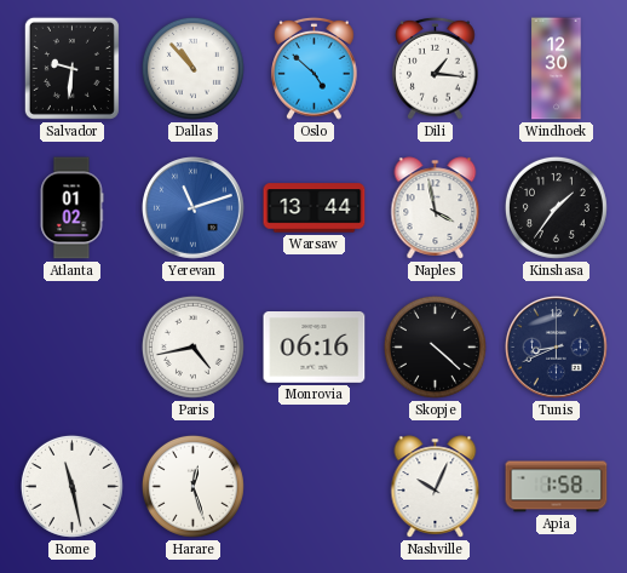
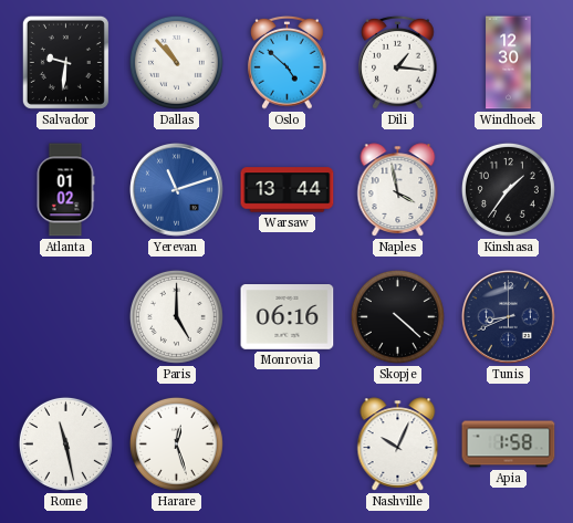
Paris: 4:43 -> 5:00 (176, 316)
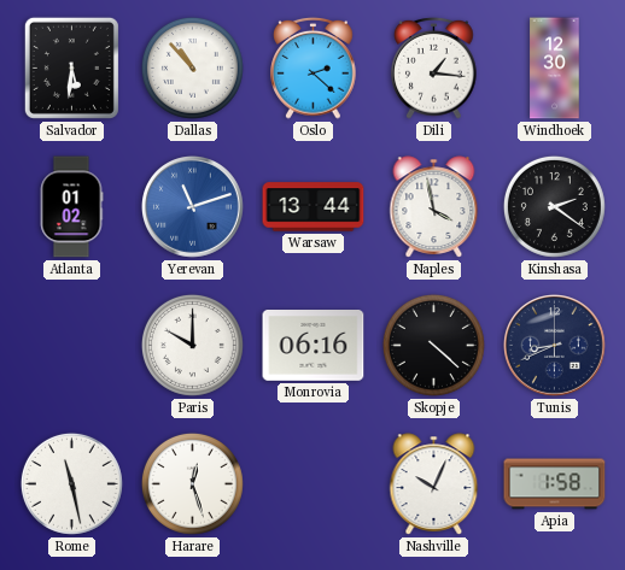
Salvador: 9:31 -> 5:31 (71, 67)
Oslo: 4:52 -> 2:22 (314, 67)
Kinshasa: 1:36 -> 2:21 (554, 206)
Paris: 5:00 -> 10:00 (192, 345)
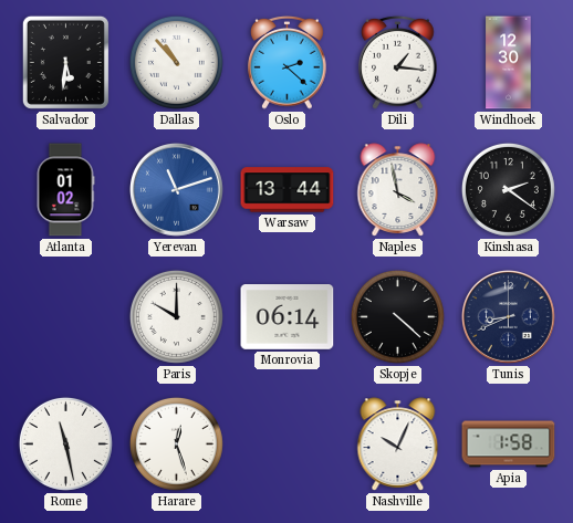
Monrovia: 06:16 -> 06:14 (288, 317)
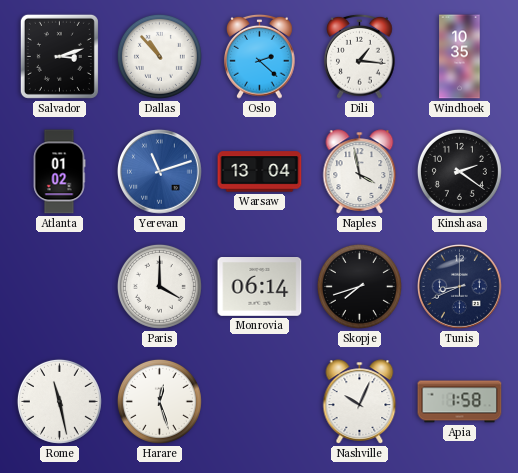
Salvador: 5:31 -> 3:12 (59, 56)
Windhoek: 12:30 -> 10:35 (460, 57)
Warsaw: 13:44 -> 13:04 (260, 172)
Paris: 10:00 -> 4:00 (159, 286)
Skopje: 4:22 -> 7:42 (359, 286)
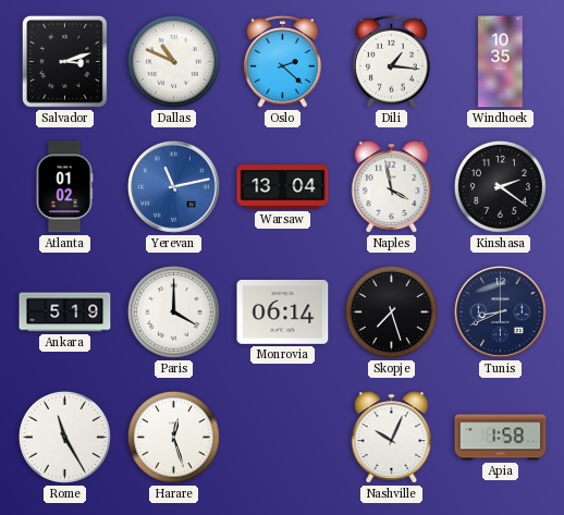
Dallas: 10:53 -> 10:49 (173, 61)
Yerevan: 11:12 -> 11:13 (174, 187)
Ankara: none -> 5:19 (65, 312)
Skopje: 7:42 -> 7:27 (391, 311)
Rome: 11:28 -> 11:25 (64, 437)
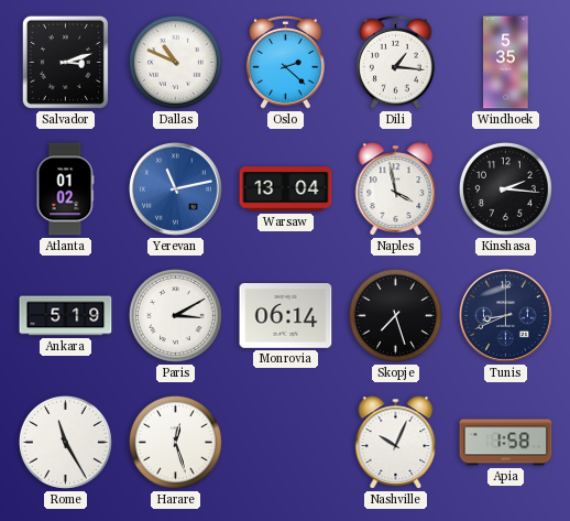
Windhoek: 10:35 -> 5:35 (506, 63)
Kinshasa: 2:21 -> 2:16 (505, 188)
Paris: 4:00 -> 3:10 (175, 315)
